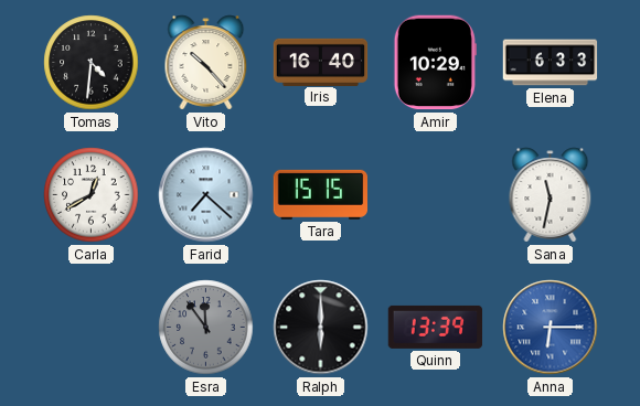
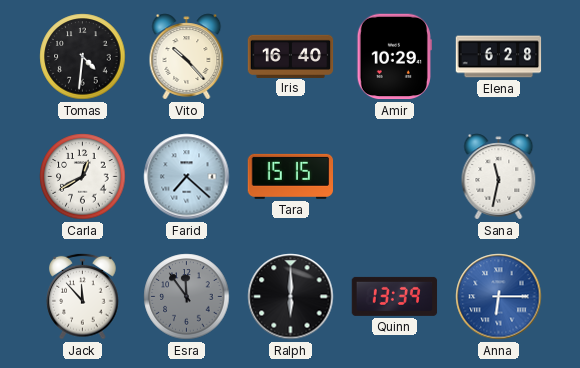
Elena: 6:33 -> 6:28 (499, 57)
Jack: none -> 11:53 (83, 296)
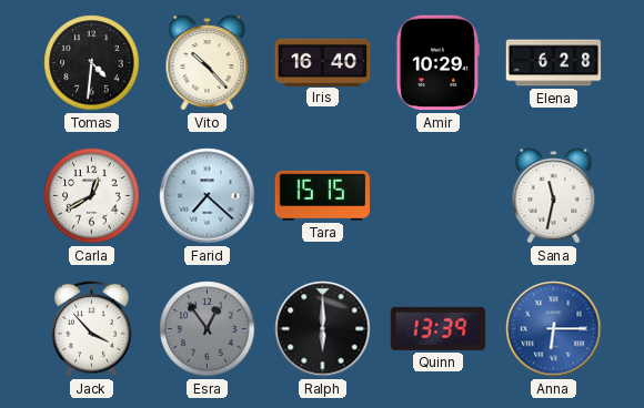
Jack: 11:53 -> 3:53 (92, 328)
Esra: 11:54 -> 12:54 (208, 329)
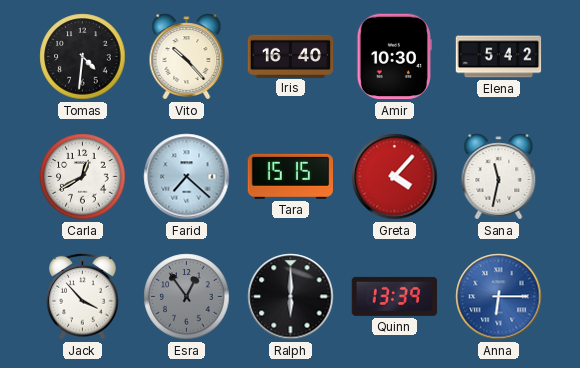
Amir: 10:29 -> 10:30 (394, 57)
Elena: 6:28 -> 5:42 (499, 57)
Greta: none -> 4:07 (395, 177)
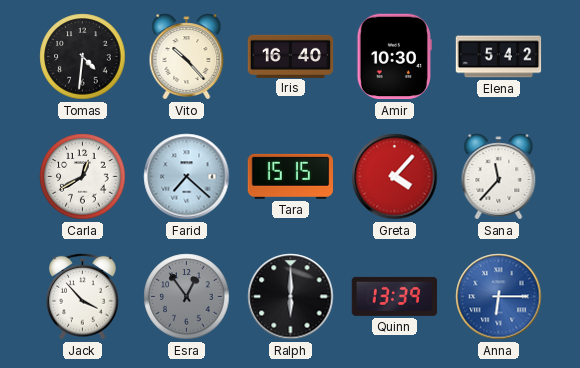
Sana: 11:32 -> 11:37 (499, 177)
